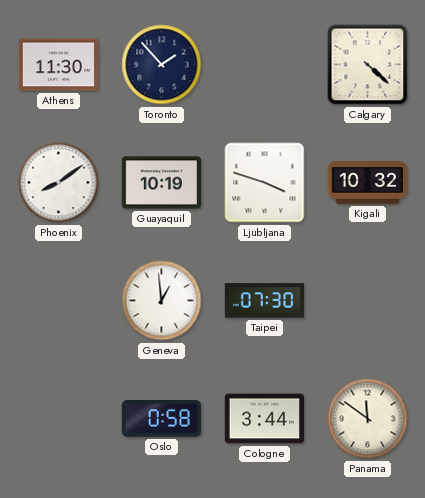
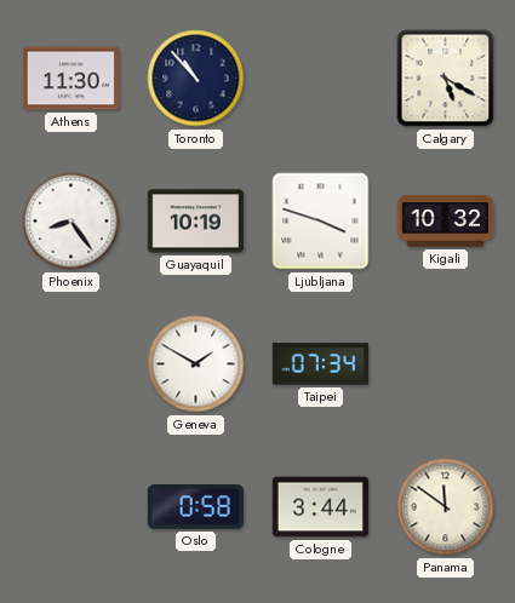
Toronto: 1:53 -> 10:53 (196, 79)
Calgary: 4:22 -> 5:20 (446, 79)
Phoenix: 8:09 -> 8:24 (71, 222)
Geneva: 12:59 -> 1:50 (196, 364)
Taipei: 07:30 -> 07:34 (321, 364)
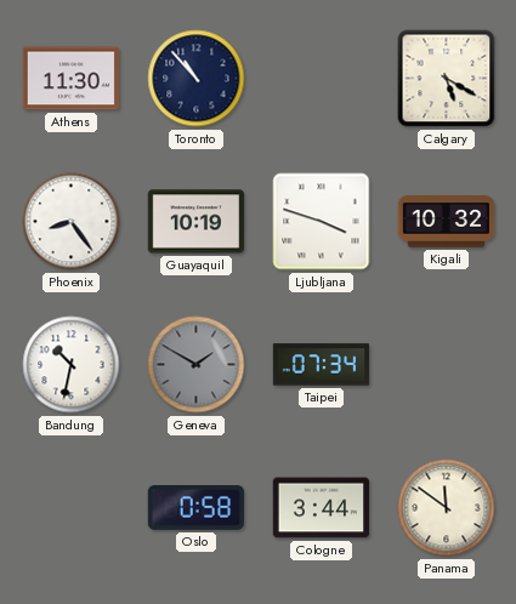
Bandung: none -> 10:32 (72, 365)
Geneva dial: white -> grey (197, 365)
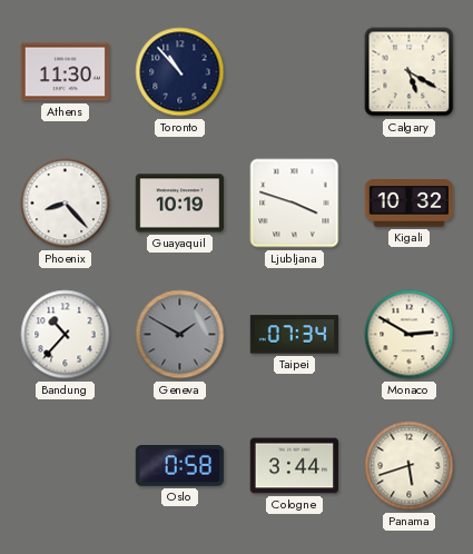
Phoenix: 8:24 -> 8:23 (66, 204)
Bandung: 10:32 -> 10:37 (66, 335)
Monaco: none -> 2:50 (410, 335)
Panama: 11:51 -> 5:42 (410, 466)
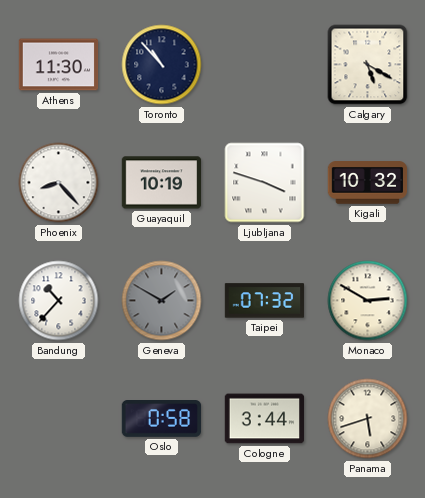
Taipei: 07:34 -> 07:32 (265, 301)
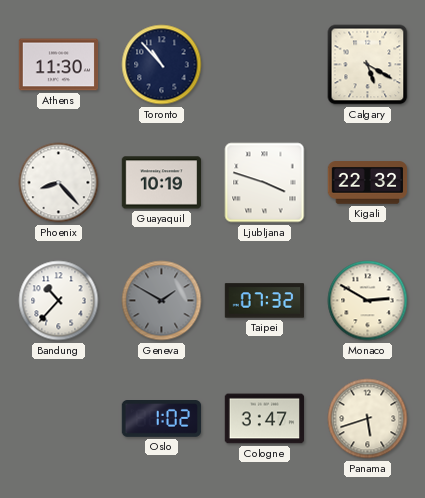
Kigali: 10:32 -> 22:32 (368, 183)
Oslo: 0:58 -> 1:02 (162, 419)
Cologne: 3:44 -> 3:47 (265, 419)
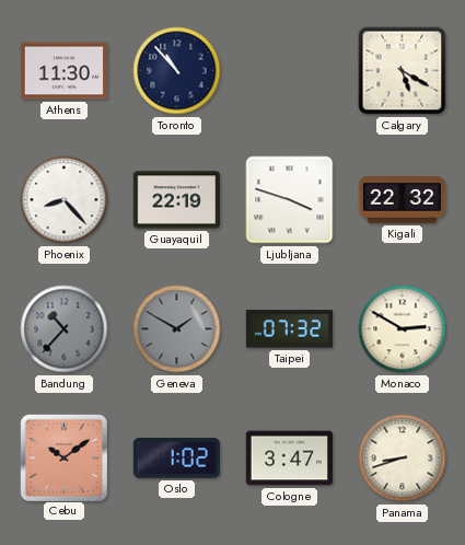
Guayaquil: 10:19 -> 22:19 (177, 200)
Bandung dial: white -> grey (65, 329)
Cebu: none -> 10:09 (63, 457)
Panama: 5:42 -> 8:42 (403, 459)
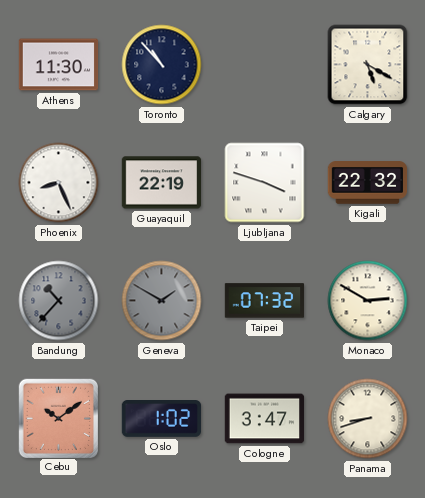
Phoenix: 8:23 -> 8:26 (59, 183)
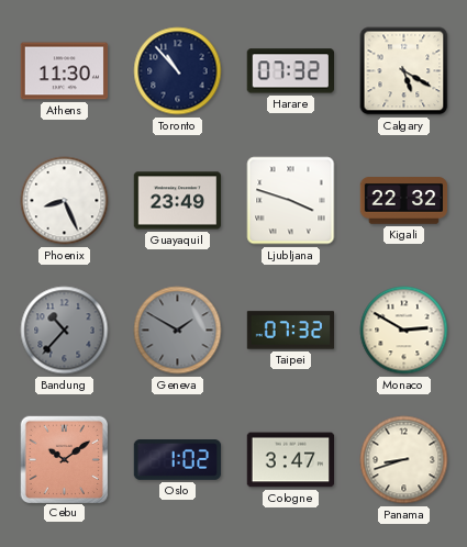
Harare: none -> 07:32 (290, 71)
Guayaquil: 22:19 -> 23:49 (178, 201)
